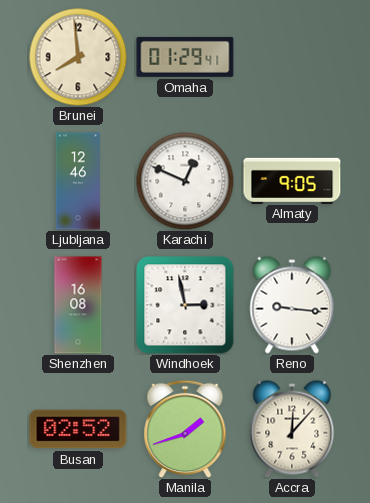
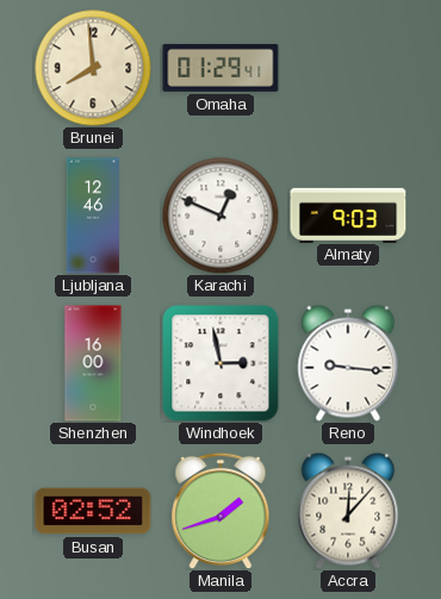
Almaty: 9:05 -> 9:03 (348, 214)
Shenzhen: 16:08 -> 16:00 (93, 363)
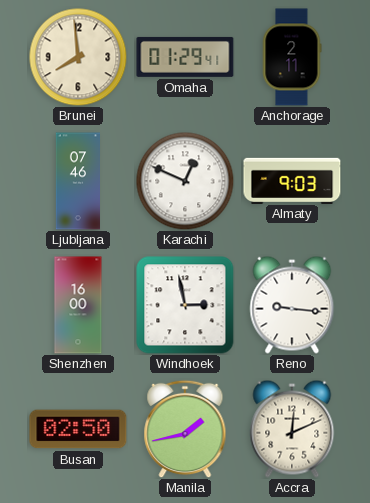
Anchorage: none -> 2:11 (292, 57)
Ljubljana: 12:46 -> 07:46 (78, 181)
Busan: 02:52 -> 02:50 (78, 429)
Manila: 1:42 -> 1:43 (185, 429)
Accra: 12:07 -> 12:11 (292, 429)
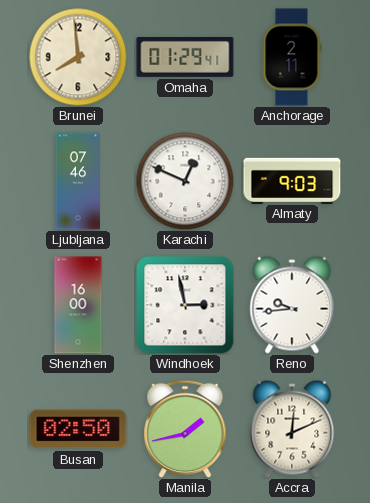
Reno: 9:16 -> 9:44 (292, 305)
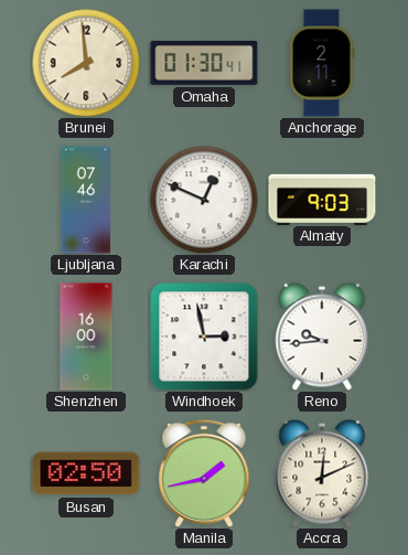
Omaha: 01:29 -> 01:30 (204, 63)
